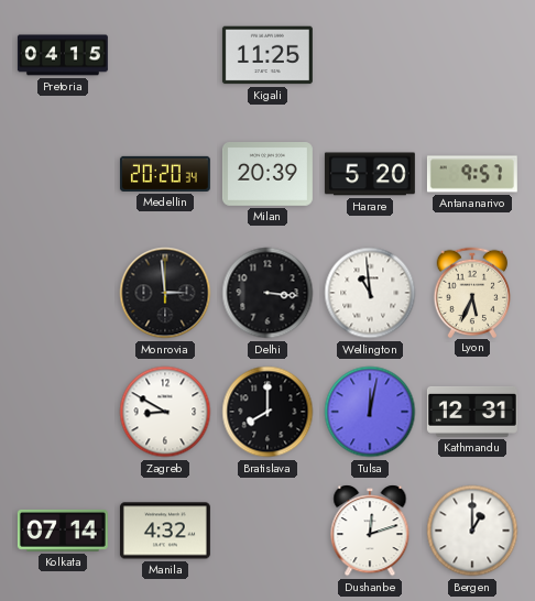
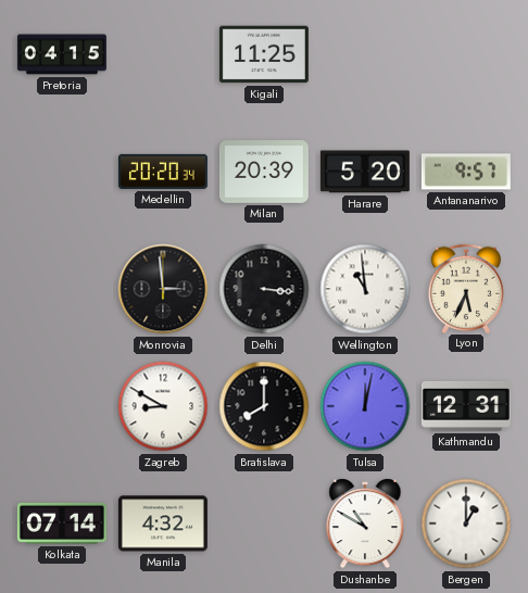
Dushanbe: 12:12 -> 10:50 (365, 523)
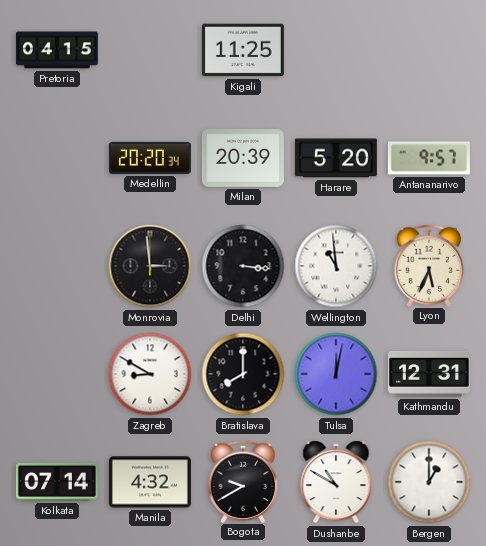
Bogota: none -> 9:40 (243, 481)
